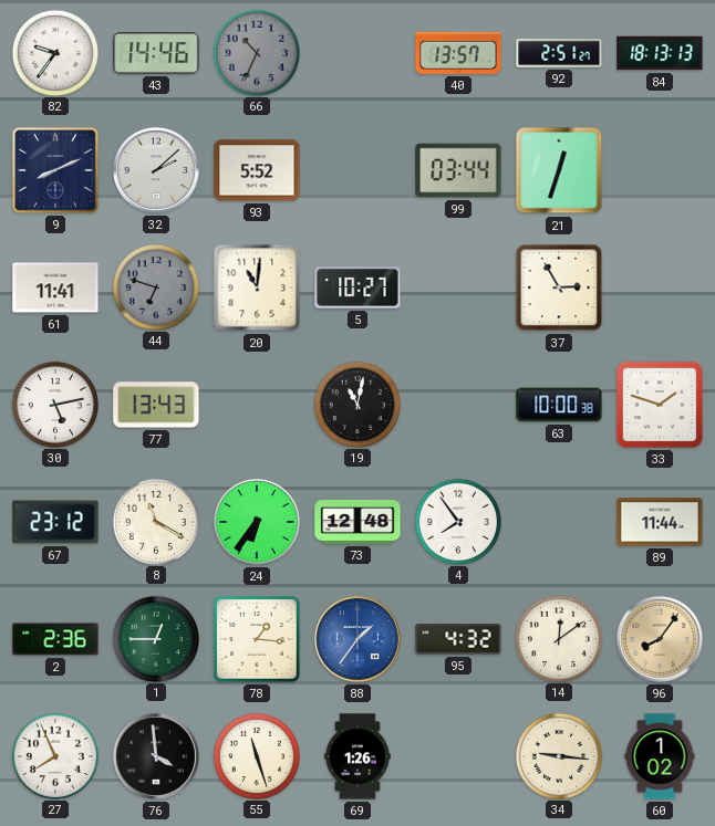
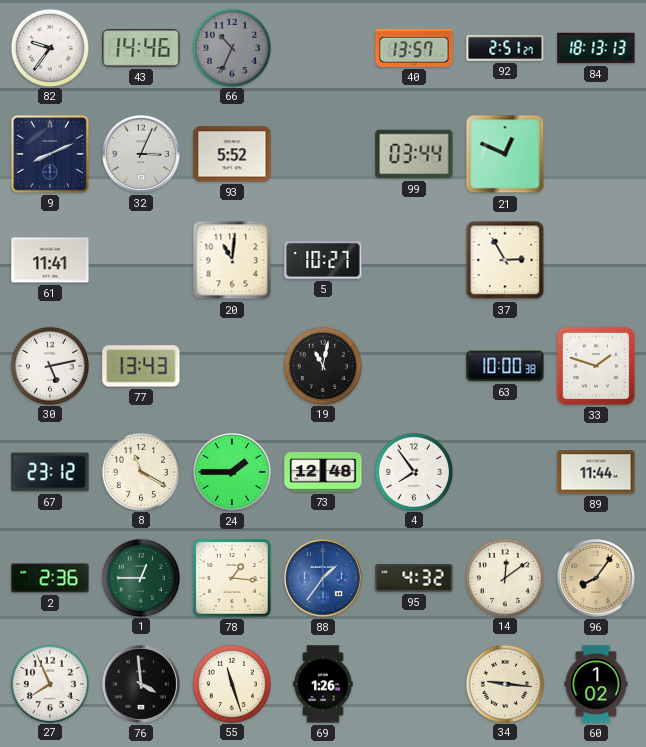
32: 2:08 -> 3:04 (141, 154)
21: 12:33 -> 12:49 (505, 154)
44: 6:48 -> none (155, 286)
24: 6:36 -> 1:45 (232, 472)
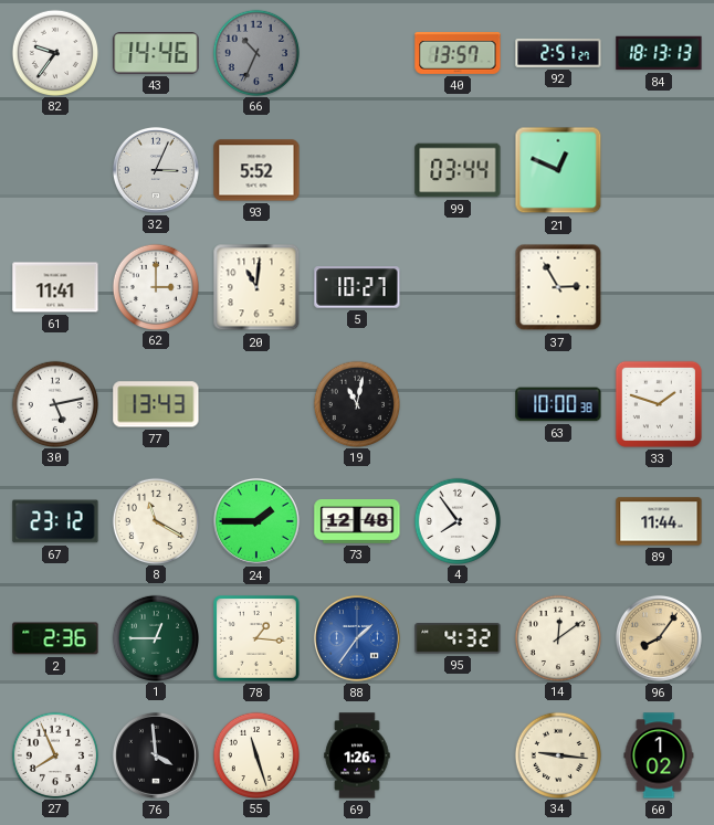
9: 8:11 -> none (50, 154)
62: none -> 3:00 (155, 286)
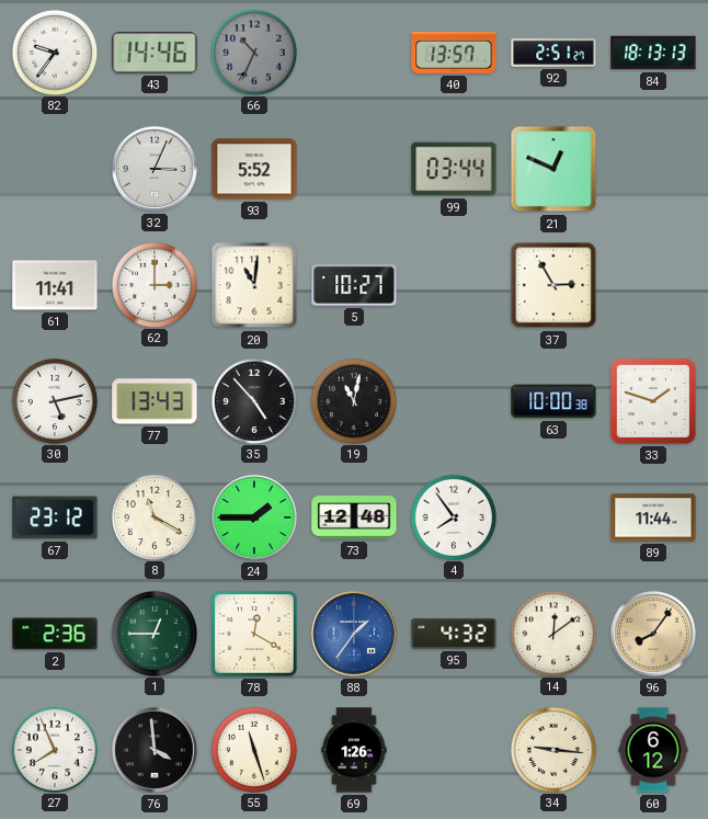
35: none -> 4:53 (253, 400)
78: 1:16 -> 12:20 (254, 634)
60: 1:02 -> 6:12 (653, 750)
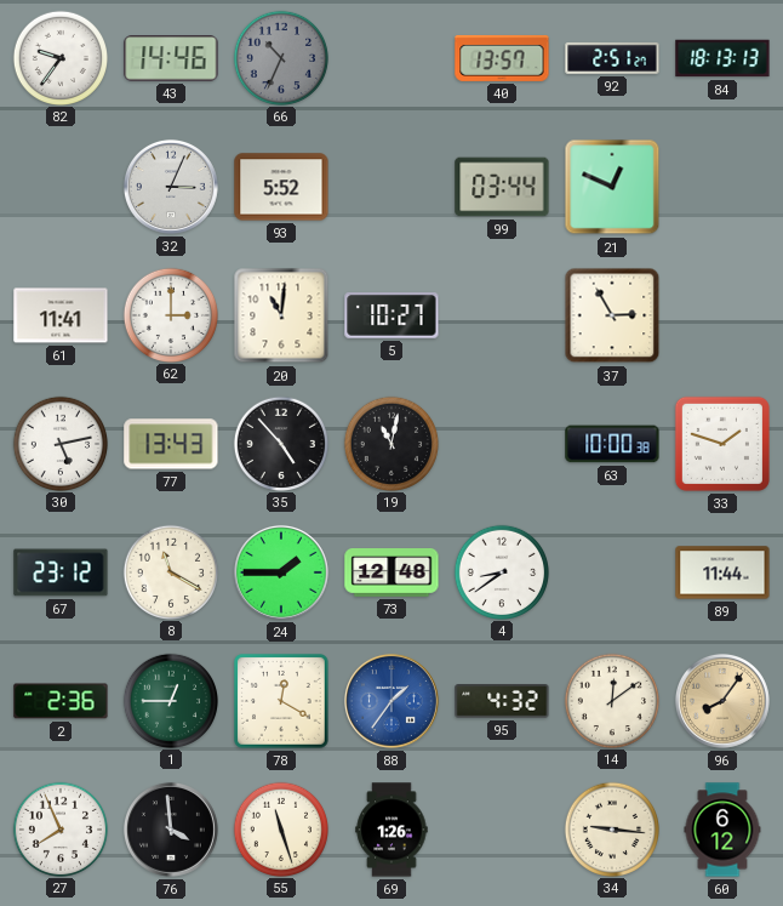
4: 7:54 -> 8:39 (501, 571)
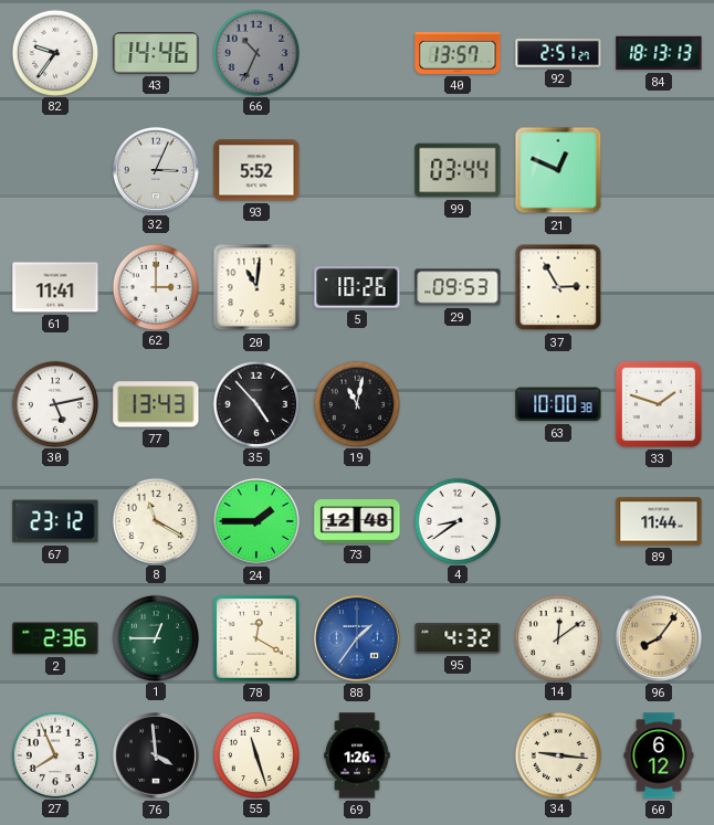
5: 10:27 -> 10:26 (357, 287)
29: none -> 09:53 (458, 287)
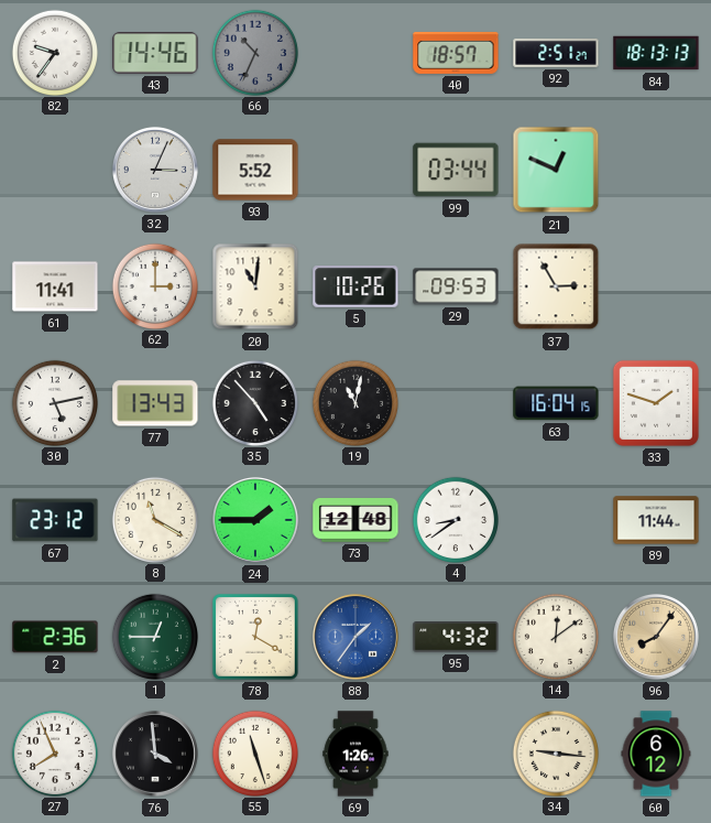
40: 13:57 -> 18:57 (456, 53)
63: 10:00 -> 16:04 (556, 403)
